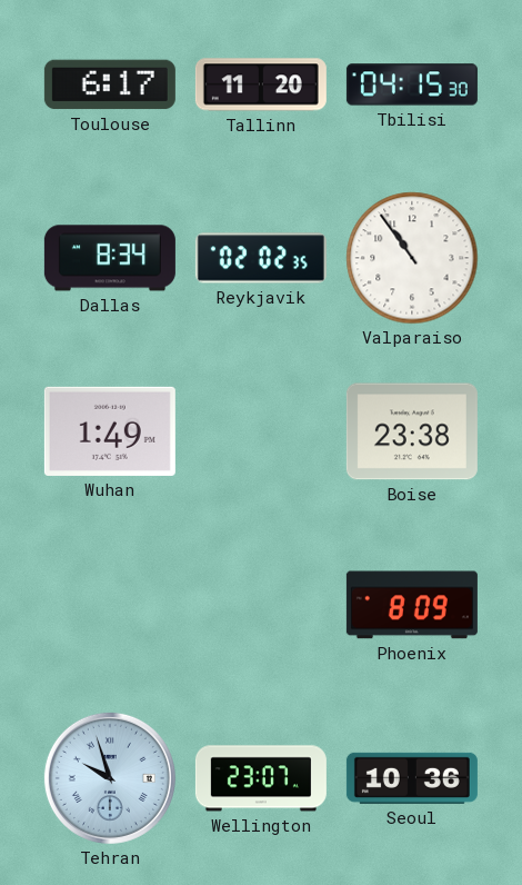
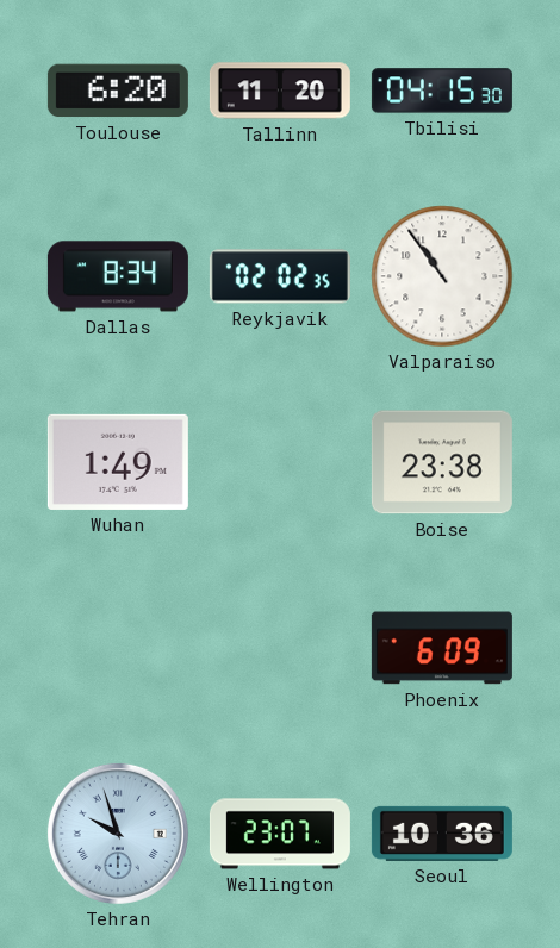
Toulouse: 6:17 -> 6:20 (118, 91)
Phoenix: 8:09 -> 6:09 (442, 648)
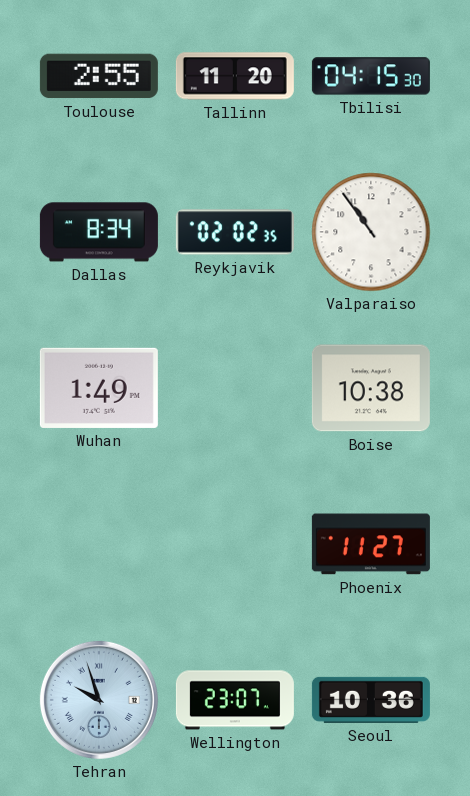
Toulouse: 6:20 -> 2:55 (99, 76)
Boise: 23:38 -> 10:38 (371, 388)
Phoenix: 6:09 -> 11:27 (371, 544)
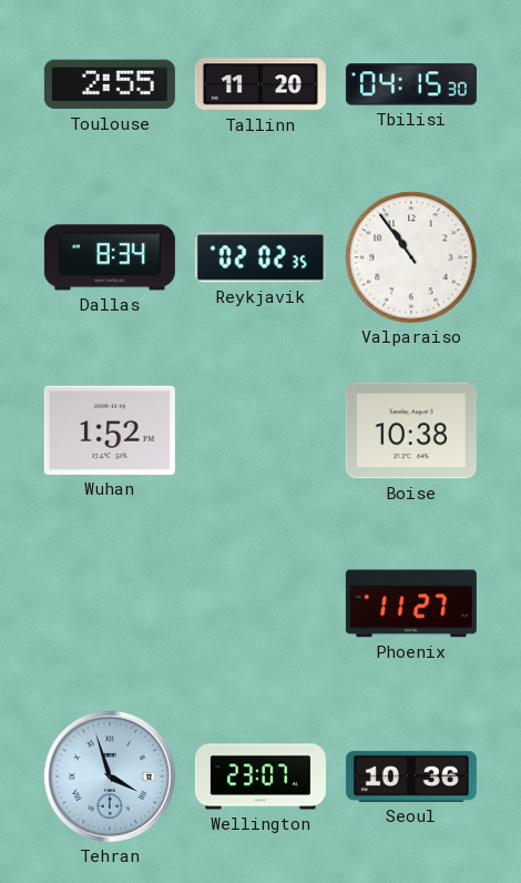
Wuhan: 1:49 -> 1:52 (110, 430)
Tehran: 9:57 -> 3:57 (110, 777)
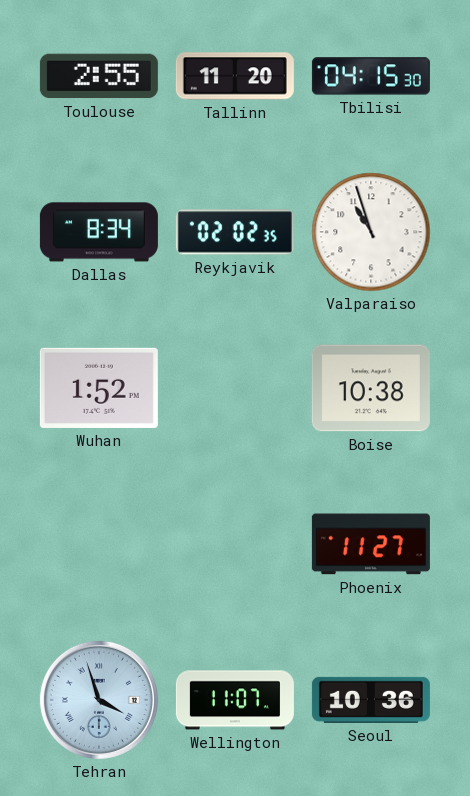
Valparaiso: 10:54 -> 10:57 (371, 232)
Wellington: 23:07 -> 11:07 (235, 700)
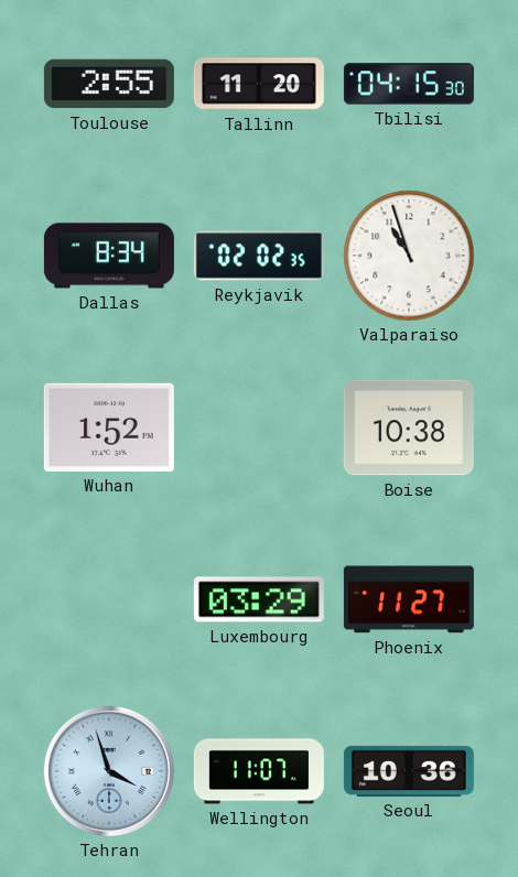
Luxembourg: none -> 03:29 (259, 599)
